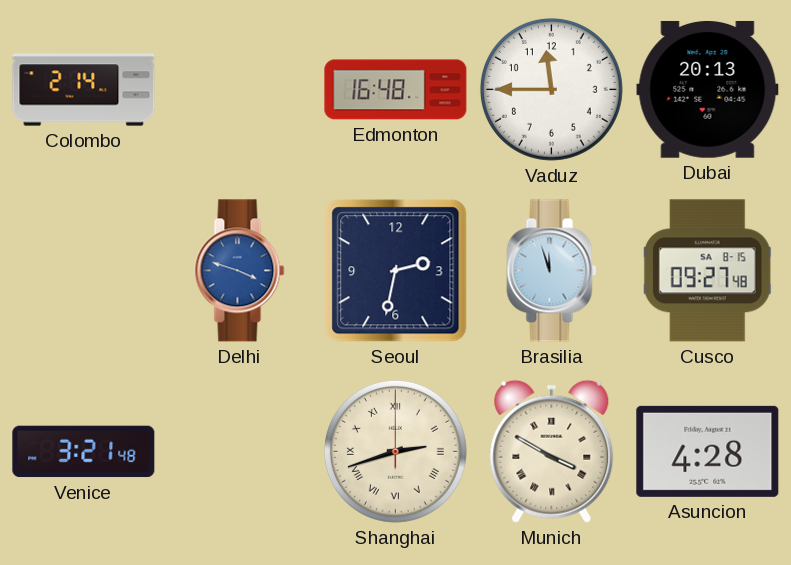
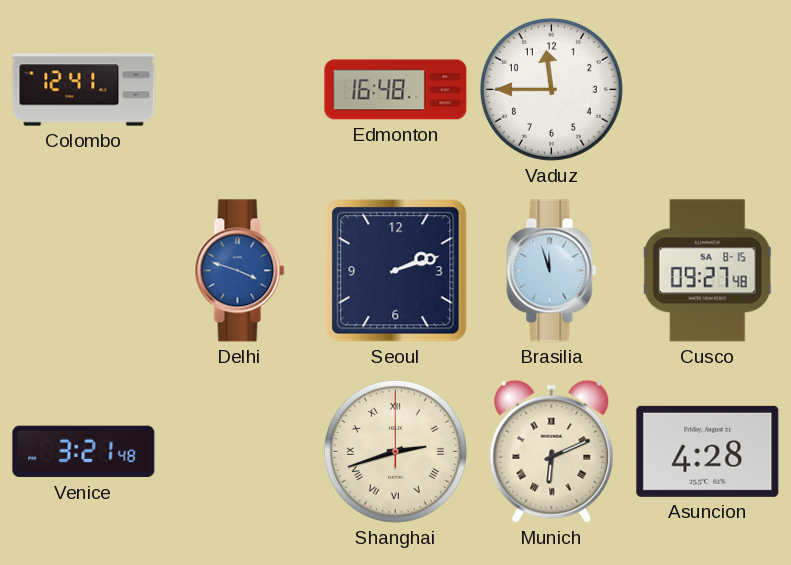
Colombo: 2:14 -> 12:41 (84, 90)
Dubai: 20:13 -> none (708, 89)
Seoul: 2:32 -> 2:12 (396, 271)
Munich: 3:50 -> 6:11 (552, 451)
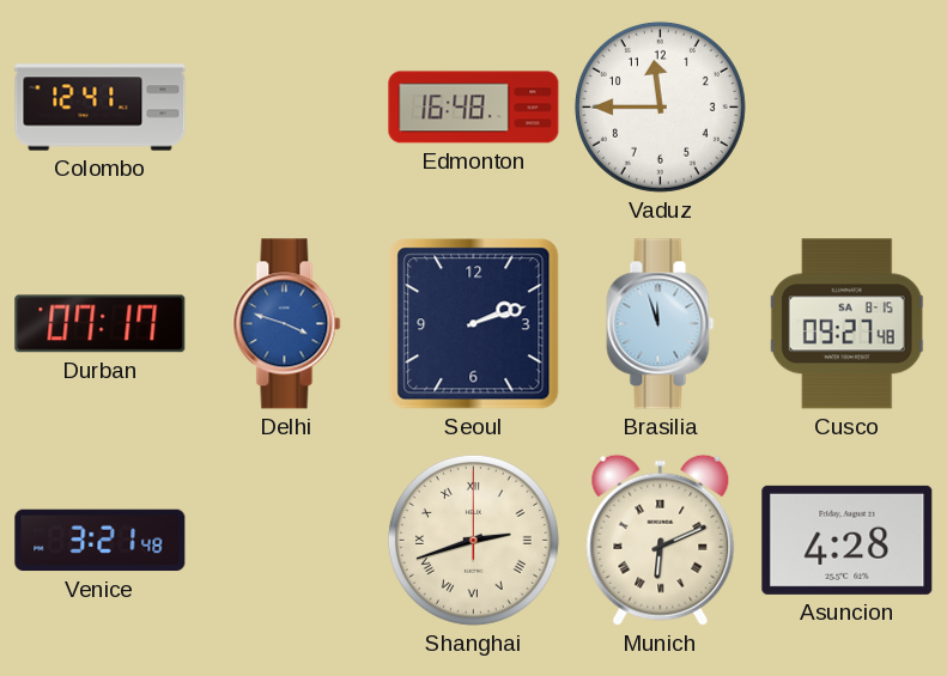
Durban: none -> 07:17 (101, 324)
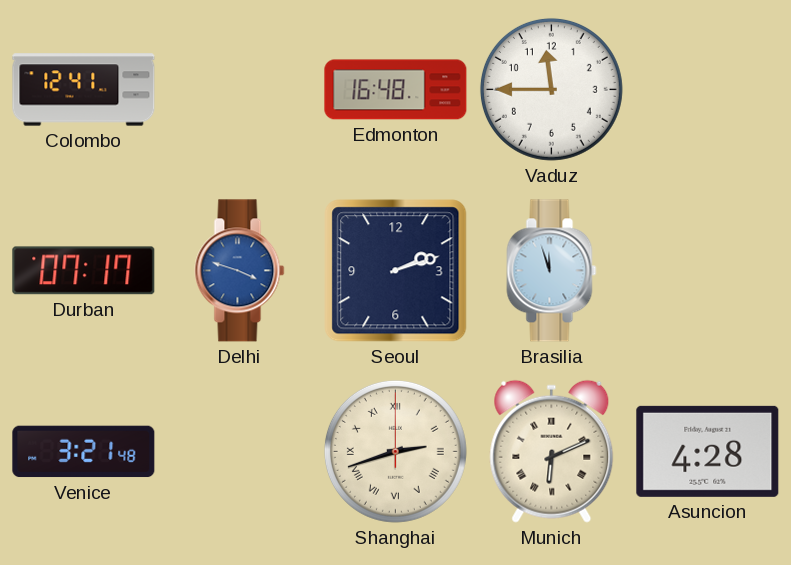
Cusco: 09:27 -> none (848, 324)
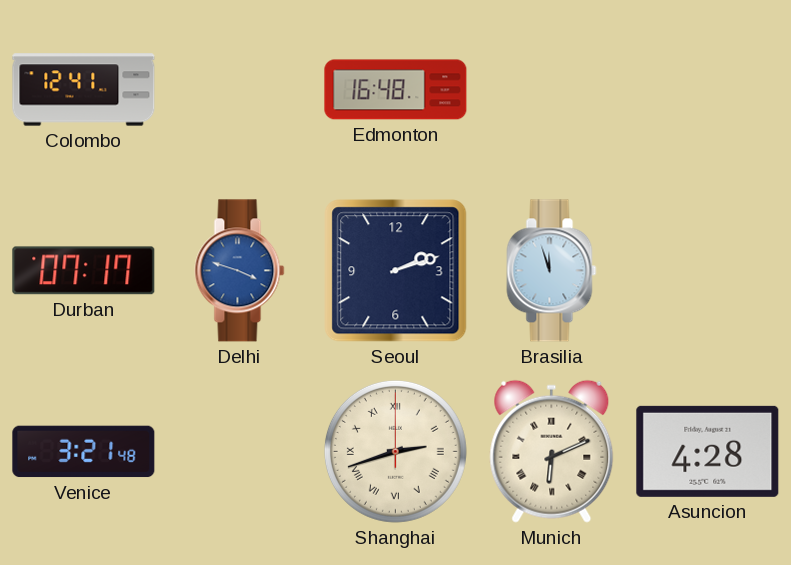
Vaduz: 11:45 -> none (551, 89)
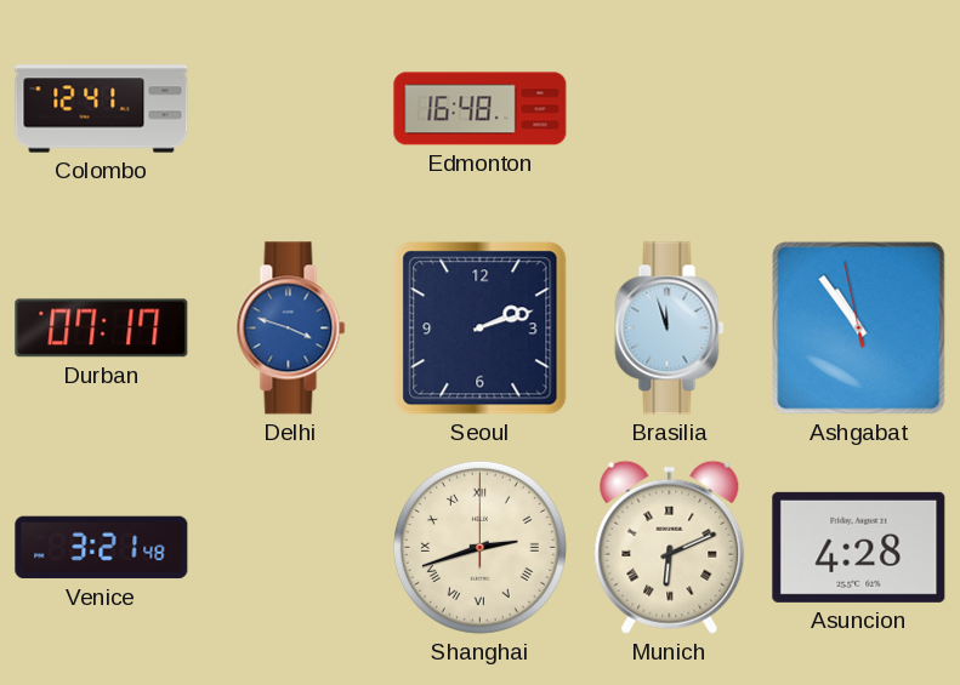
Ashgabat: none -> 10:53 (859, 329)
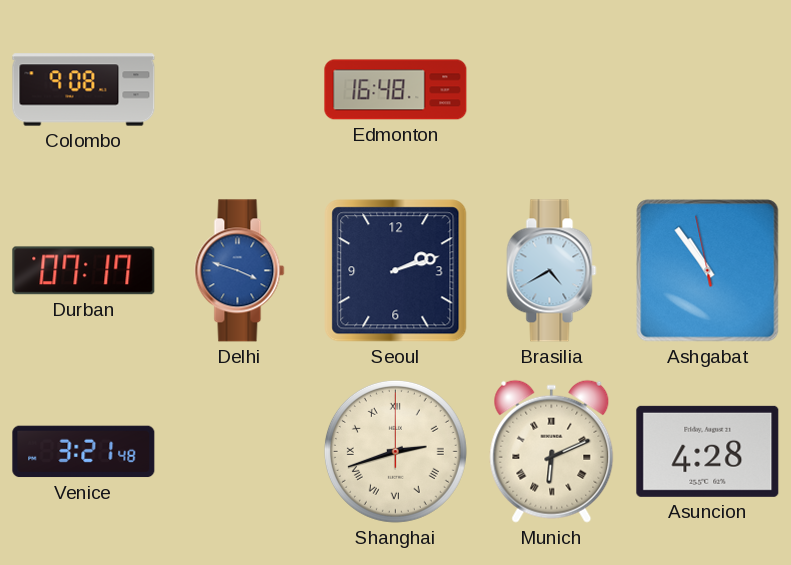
Colombo: 12:41 -> 9:08 (84, 90)
Brasilia: 11:57 -> 4:40 (552, 271)
